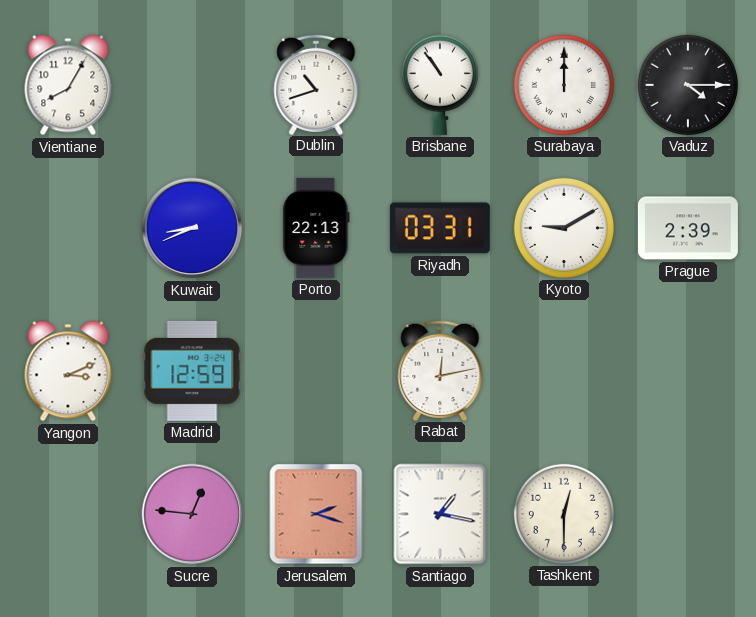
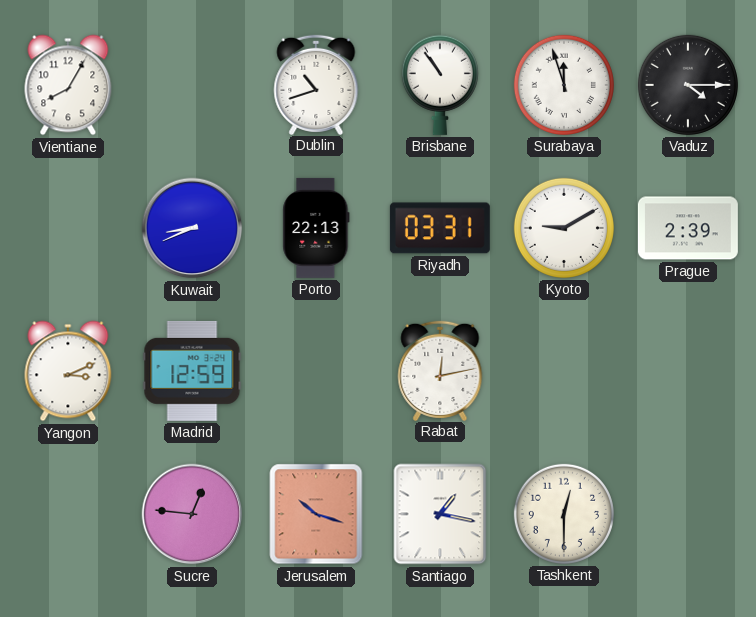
Surabaya: 12:00 -> 11:57 (564, 85)
Jerusalem: 2:18 -> 10:18 (316, 514)
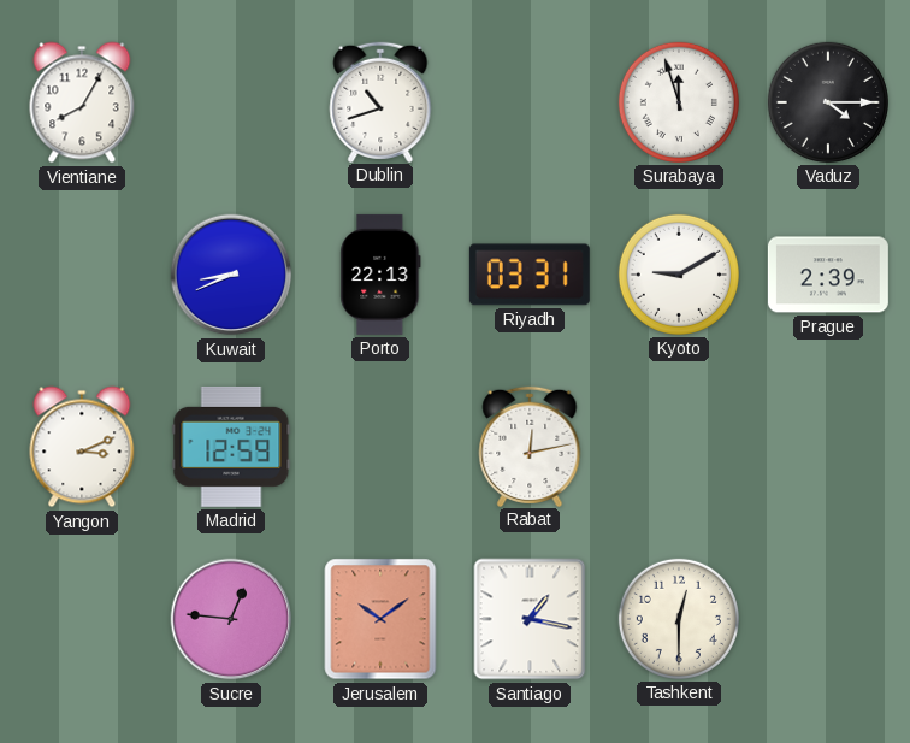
Brisbane: 10:54 -> none (440, 85)
Jerusalem: 10:18 -> 10:09 (380, 619)
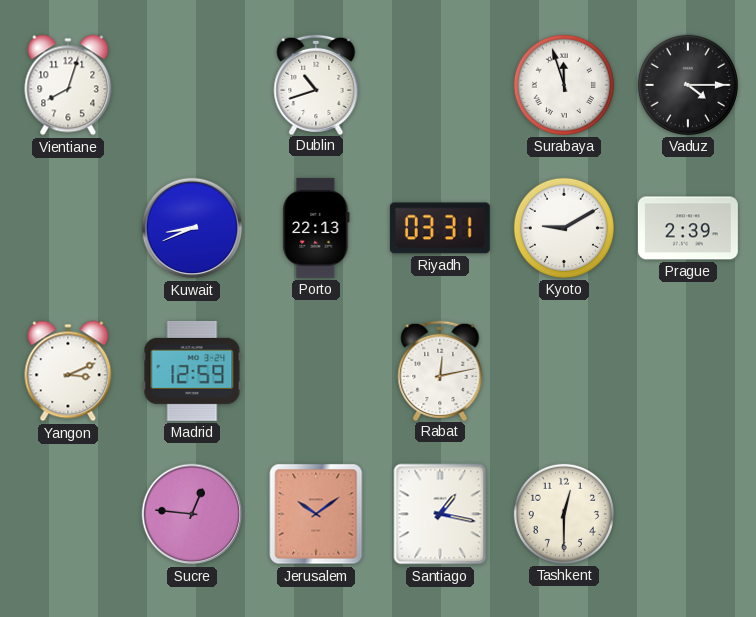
Vientiane: 8:05 -> 8:03 (68, 85)
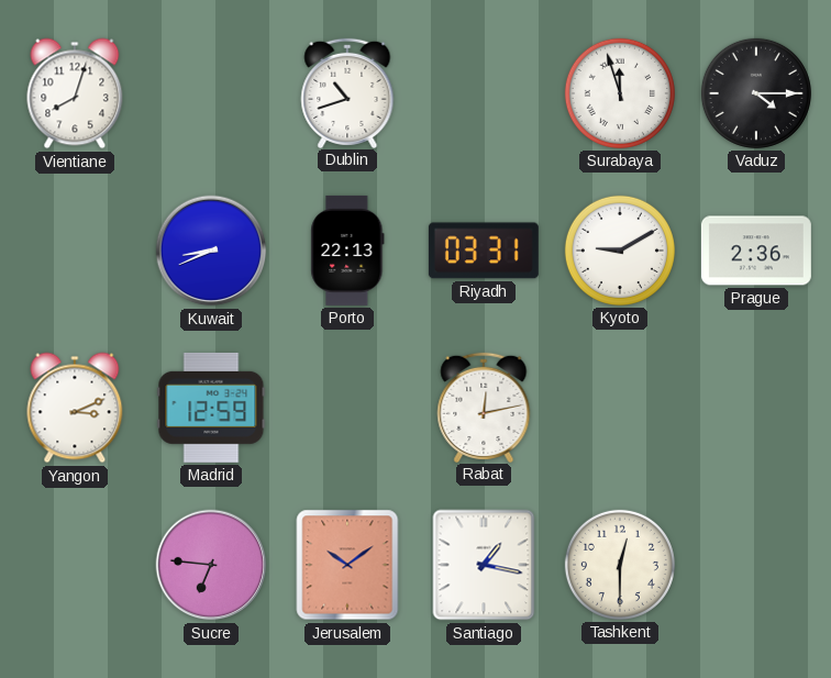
Prague: 2:39 -> 2:36 (756, 251)
Sucre: 12:46 -> 6:46 (211, 565)
